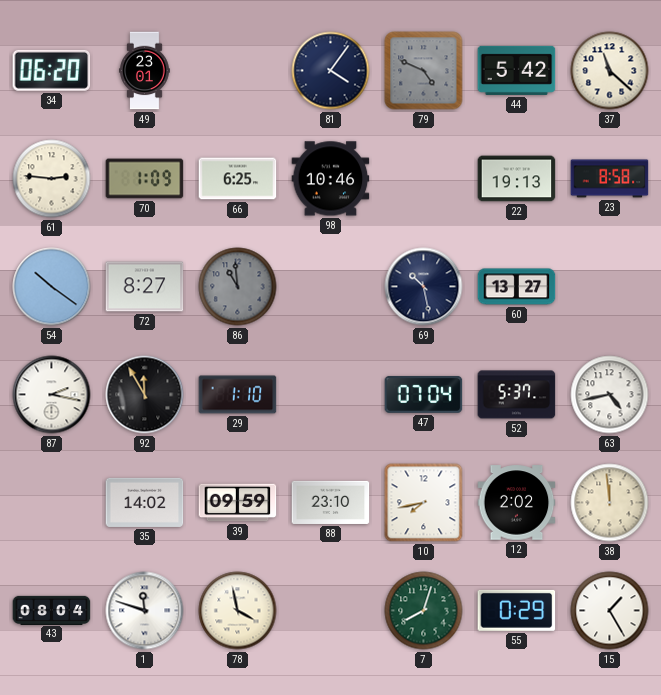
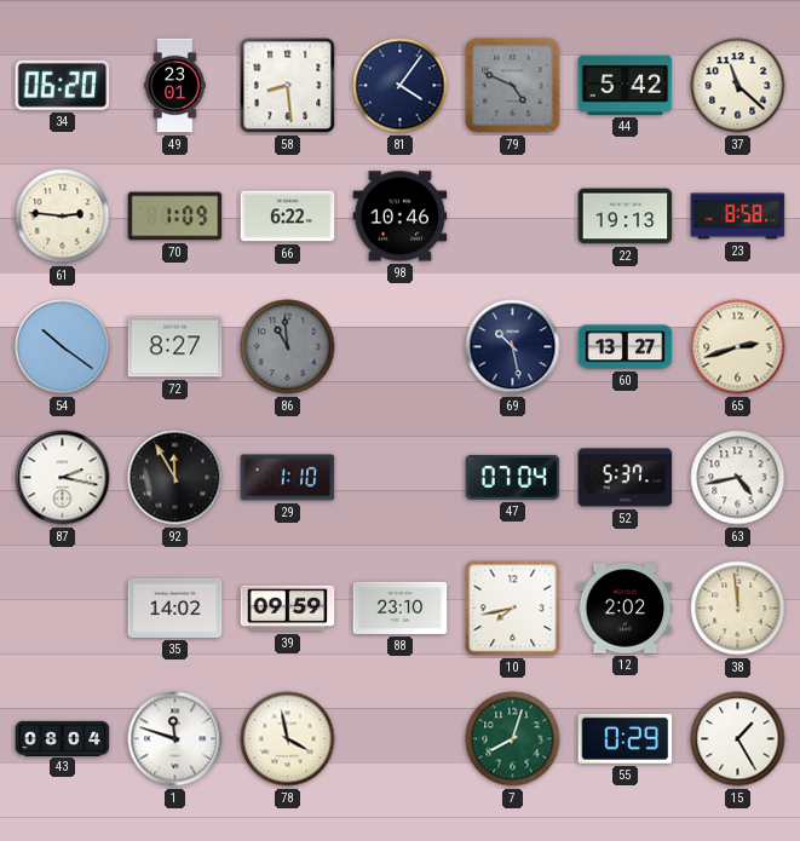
58: none -> 8:29 (288, 86)
66: 6:25 -> 6:22 (288, 217)
65: none -> 2:42 (738, 347)
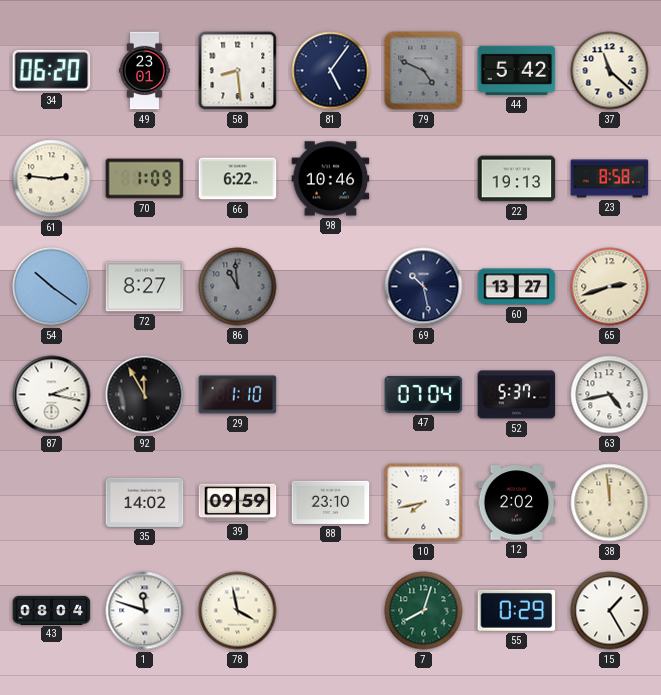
81: 4:06 -> 5:06 (331, 71)
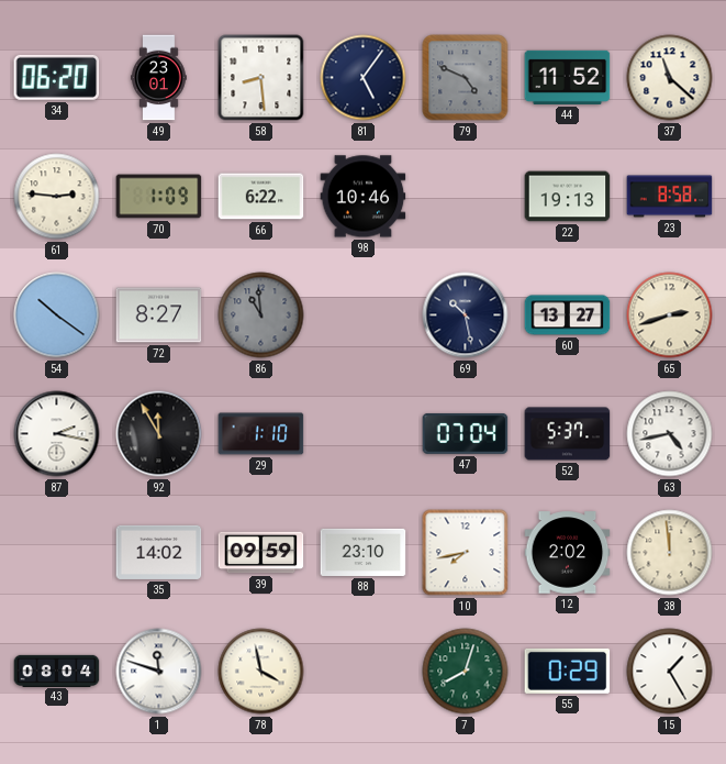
44: 5:42 -> 11:52 (568, 77)
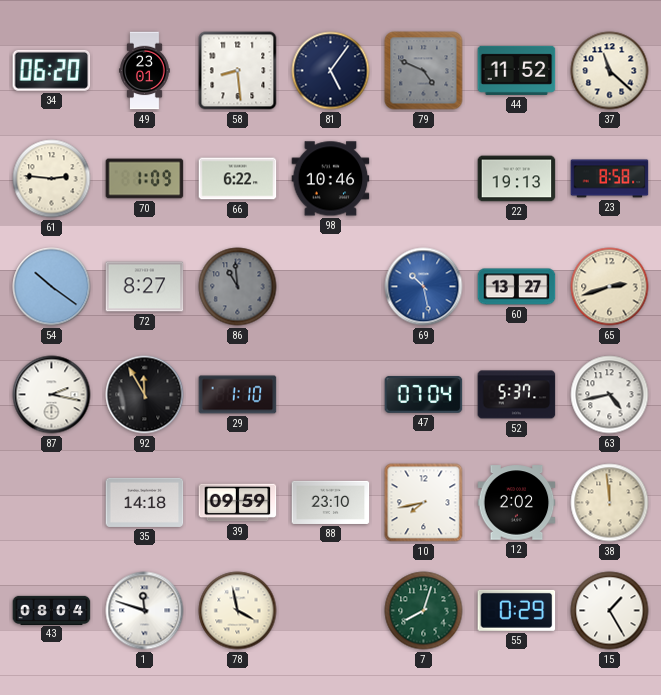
69 dial: navy -> blue (424, 287)
35: 14:02 -> 14:18 (145, 502)
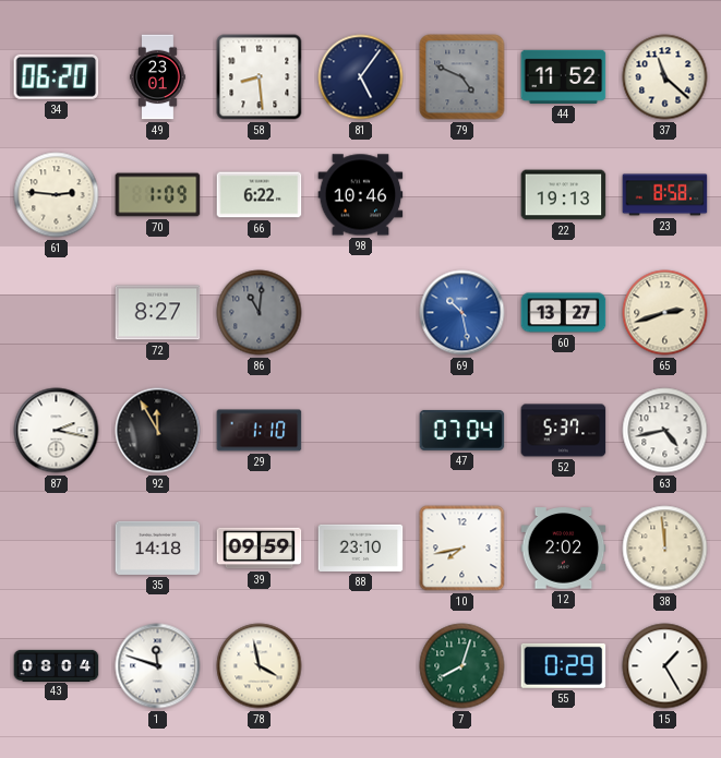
54: 10:21 -> none (52, 287)
86: 10:59 -> 11:01 (260, 313)
